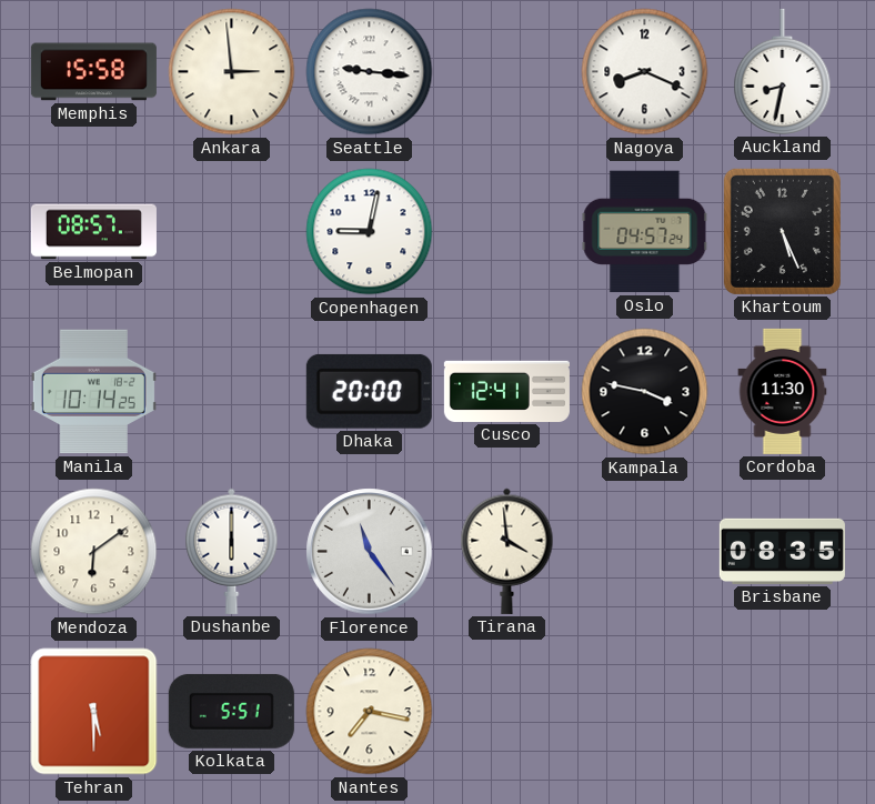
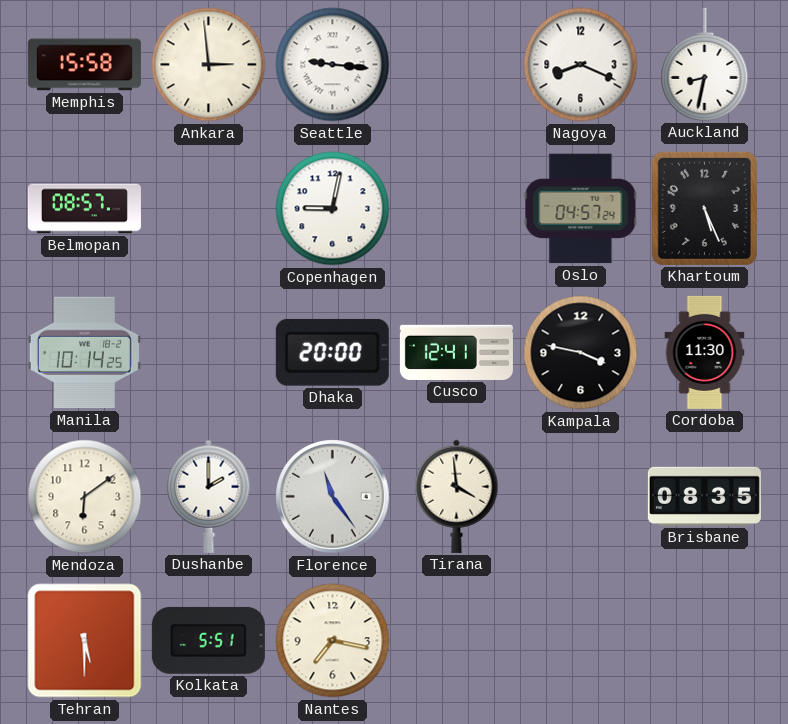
Dushanbe: 6:00 -> 2:00 (209, 496)
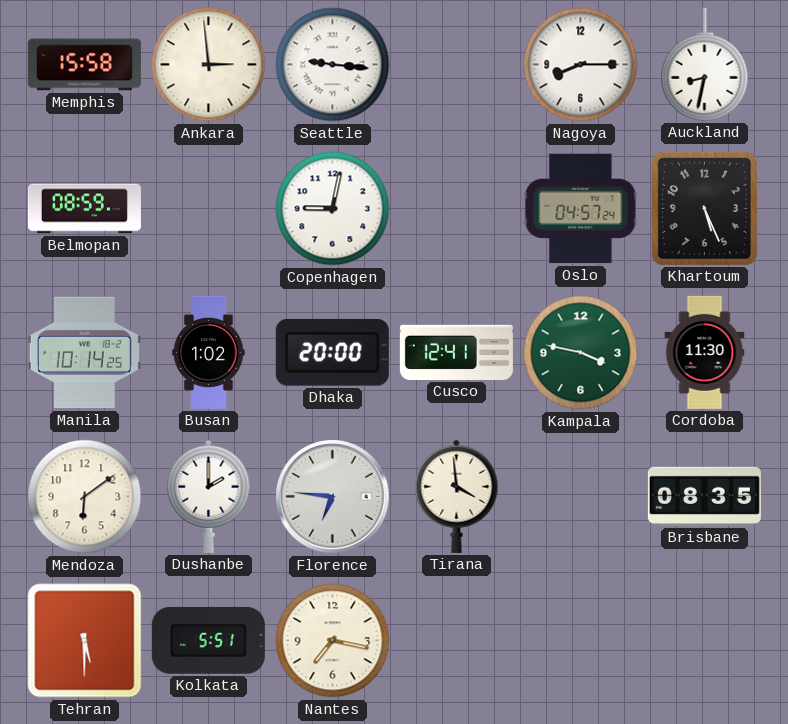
Nagoya: 8:19 -> 8:15 (581, 65)
Belmopan: 08:57 -> 08:59 (84, 209)
Busan: none -> 1:02 (209, 352)
Kampala dial: black -> green (581, 353)
Florence: 11:24 -> 6:46 (333, 497)
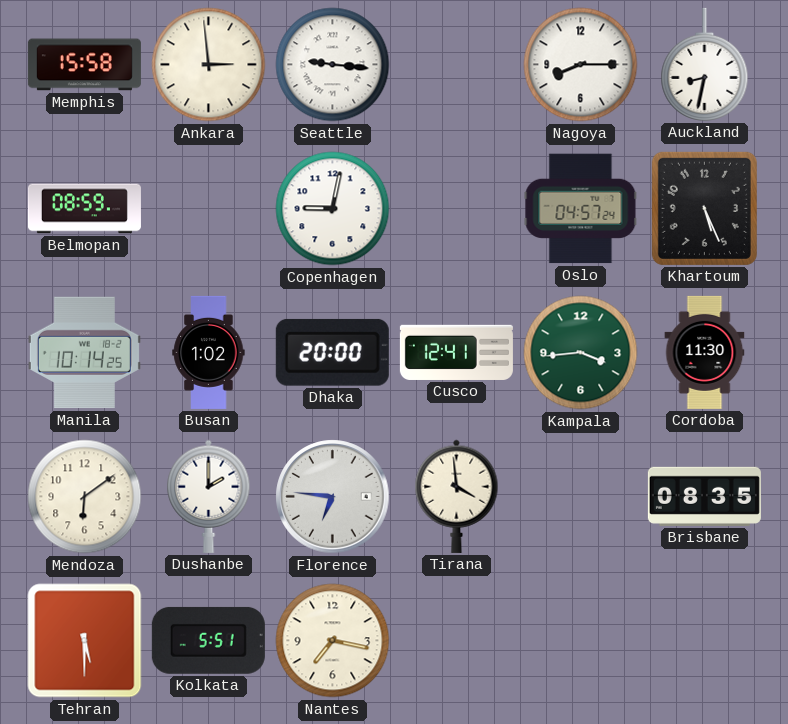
Kampala: 3:47 -> 3:44 (581, 353)
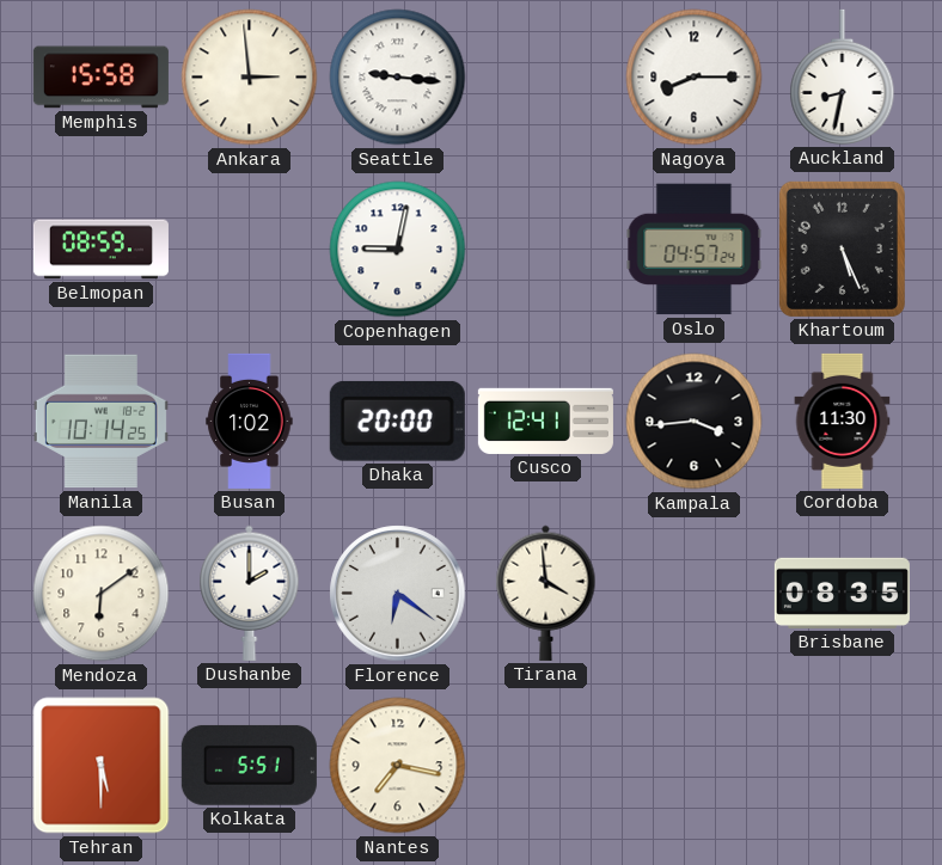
Kampala dial: green -> black (695, 422)
Florence: 6:46 -> 6:21 (398, 594)
